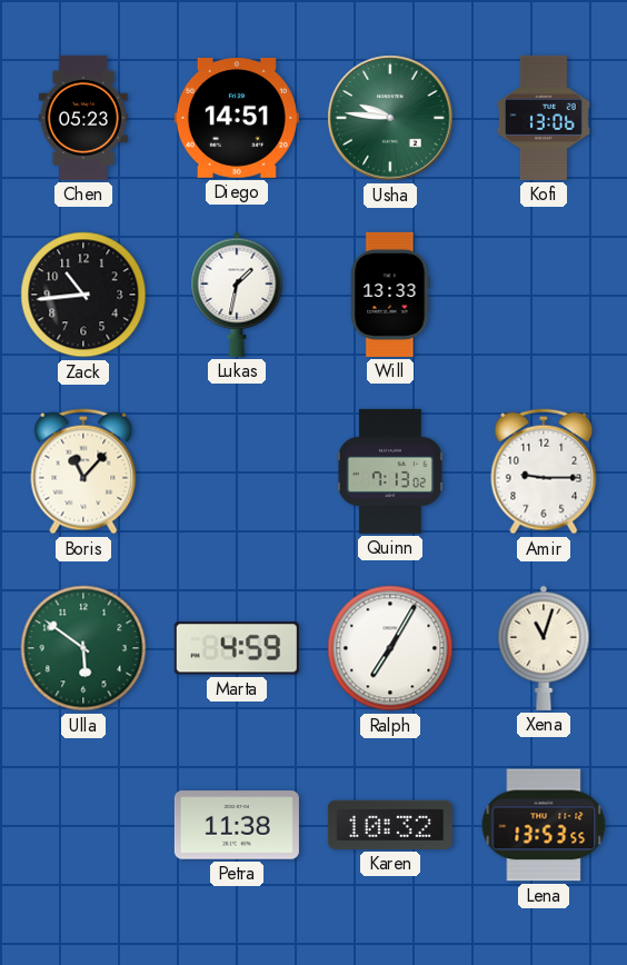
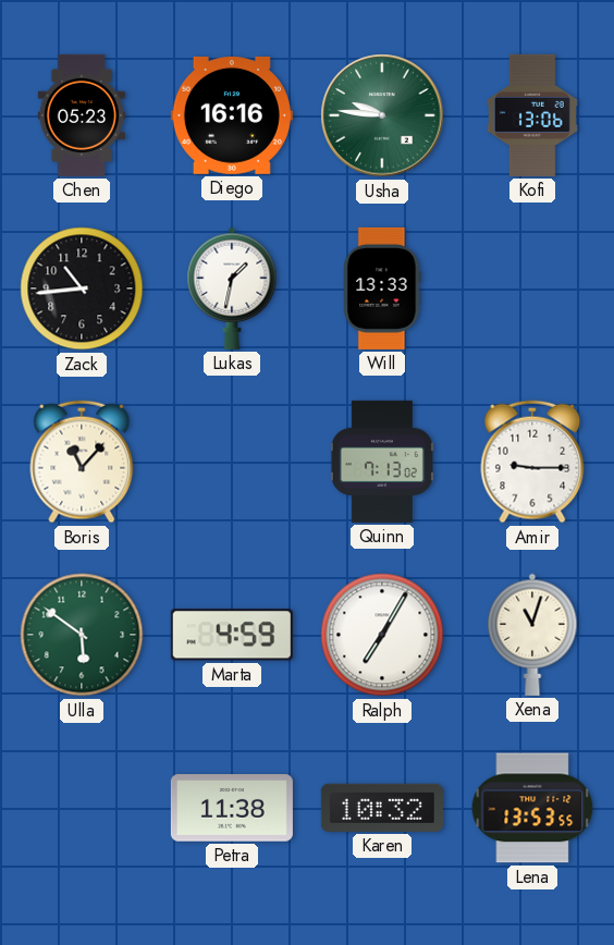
Diego: 14:51 -> 16:16 (232, 115)
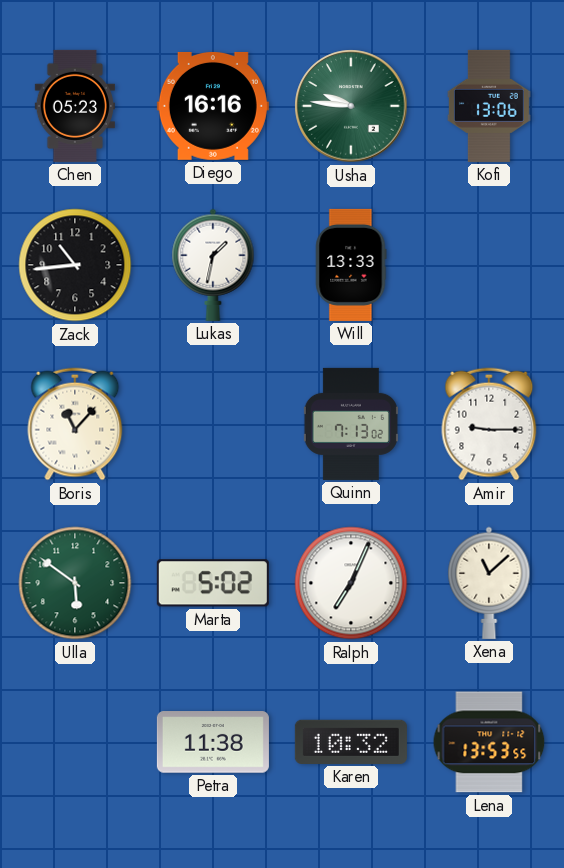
Marta: 4:59 -> 5:02 (213, 583)
Ralph: 7:05 -> 7:04 (351, 583)
Xena: 11:03 -> 11:08 (489, 583)
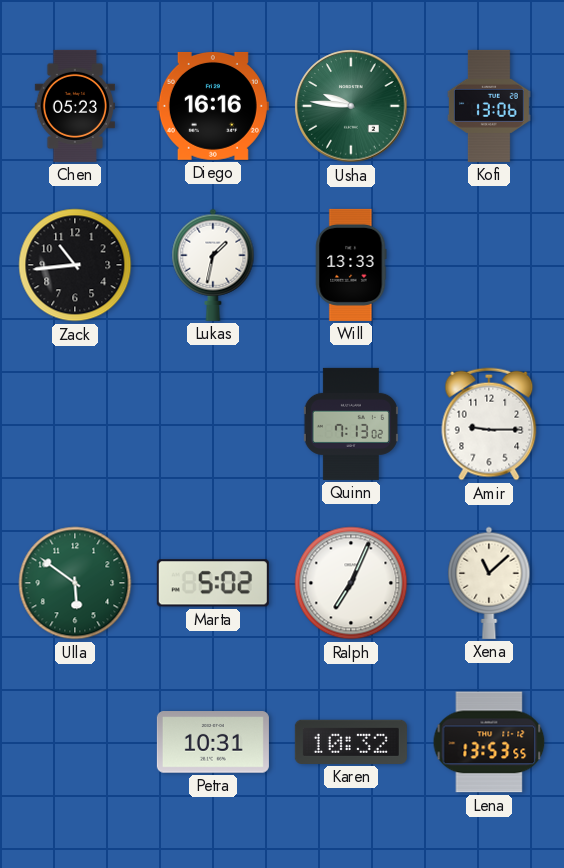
Boris: 11:07 -> none (75, 424)
Petra: 11:38 -> 10:31 (213, 742)
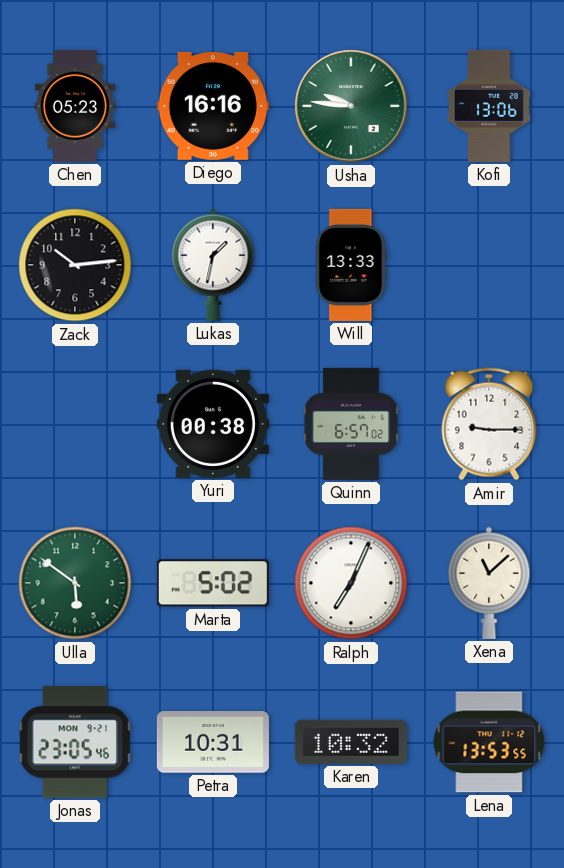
Zack: 10:44 -> 10:14 (75, 265)
Yuri: none -> 00:38 (213, 424)
Quinn: 7:13 -> 6:57 (351, 424)
Jonas: none -> 23:05 (74, 742)
